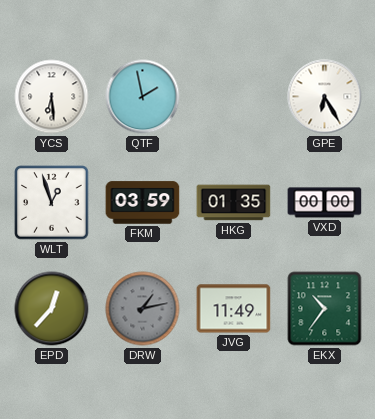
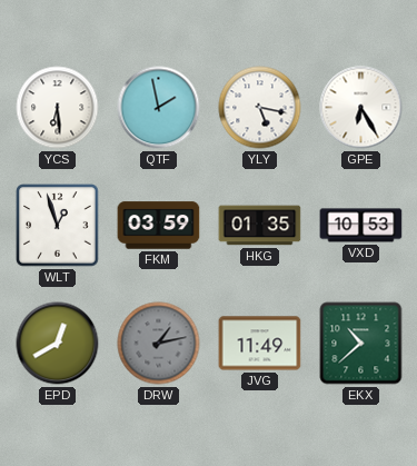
YLY: none -> 5:17 (260, 108)
VXD: 00:00 -> 10:53 (361, 226)
EPD: 12:37 -> 12:40 (58, 344)
EKX: 10:36 -> 10:38 (361, 344)
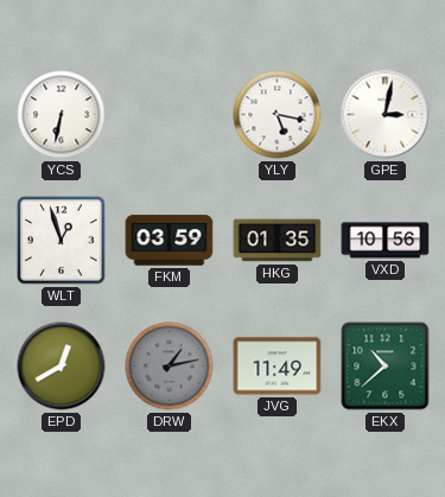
YCS: 6:29 -> 6:32 (62, 115)
QTF: 1:58 -> none (159, 108)
GPE: 6:25 -> 3:02 (386, 115)
VXD: 10:53 -> 10:56 (386, 241)
